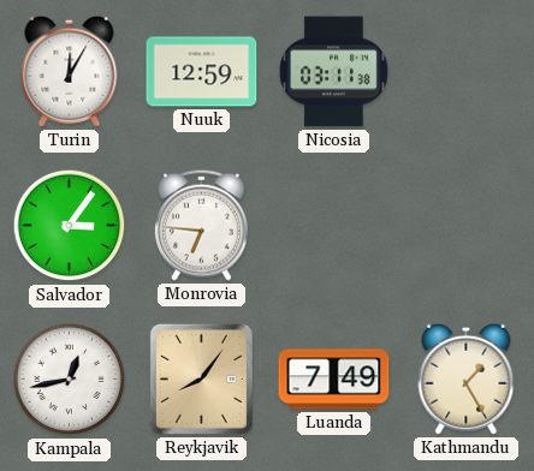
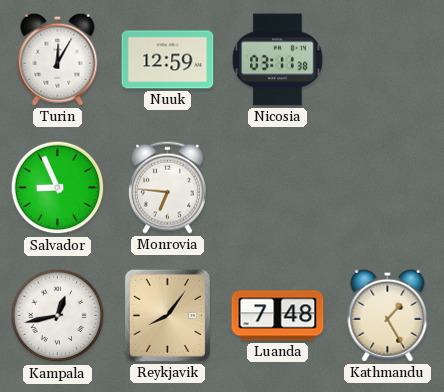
Salvador: 3:06 -> 8:56 (58, 188)
Luanda: 7:49 -> 7:48 (278, 316)
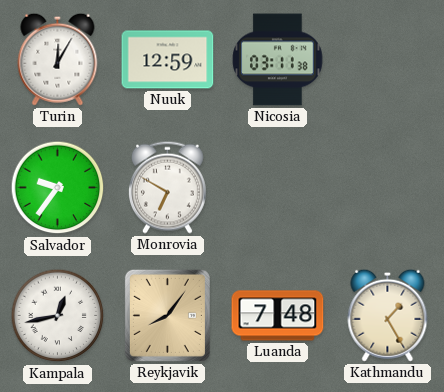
Salvador: 8:56 -> 9:36 (58, 188)
Monrovia: 6:46 -> 6:50 (167, 187)
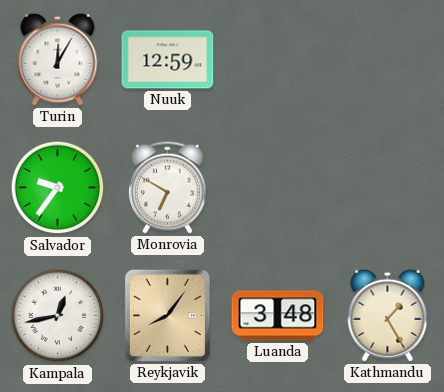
Nicosia: 03:11 -> none (278, 60)
Luanda: 7:48 -> 3:48 (278, 316)
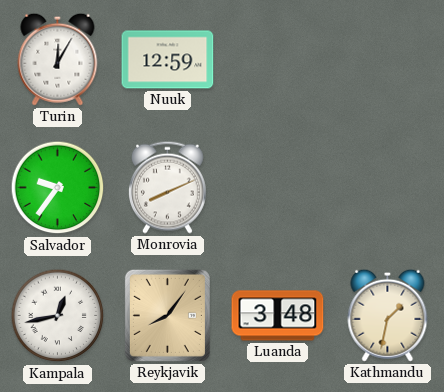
Monrovia: 6:50 -> 8:11 (167, 187)
Kathmandu: 1:25 -> 1:32 (388, 315)
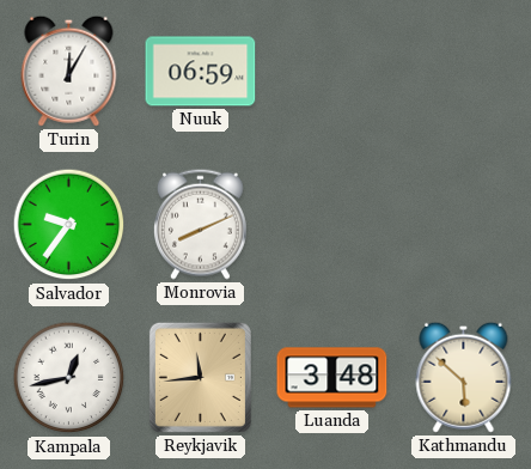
Nuuk: 12:59 -> 06:59 (201, 72)
Reykjavik: 8:06 -> 11:44 (200, 377)
Kathmandu: 1:32 -> 5:52 (464, 377)
